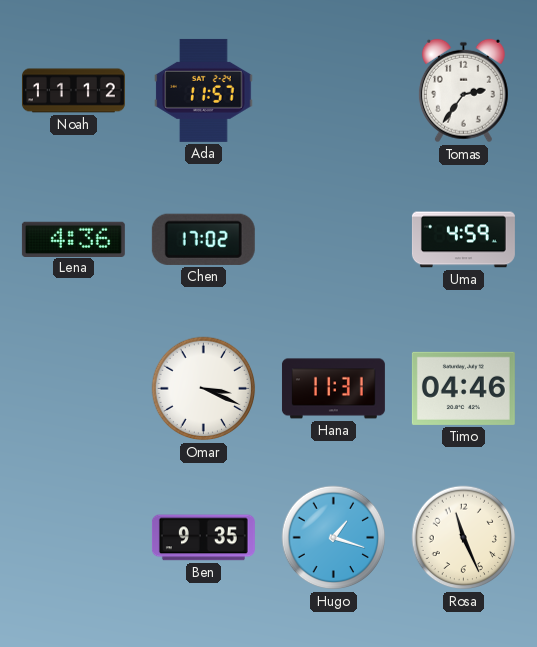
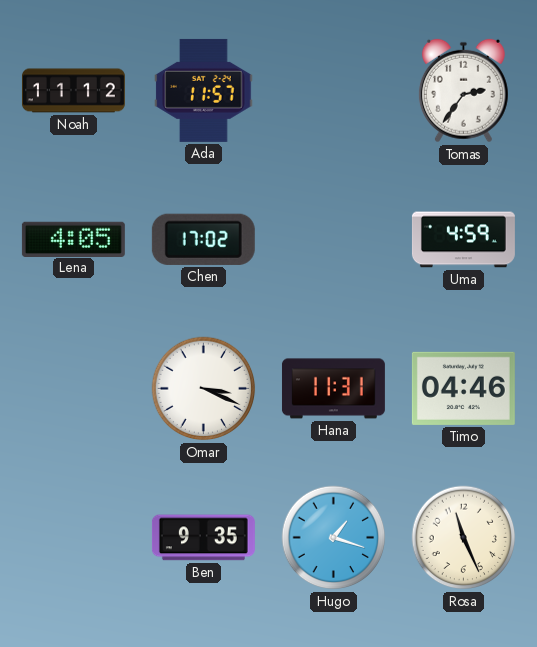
Lena: 4:36 -> 4:05 (73, 239)
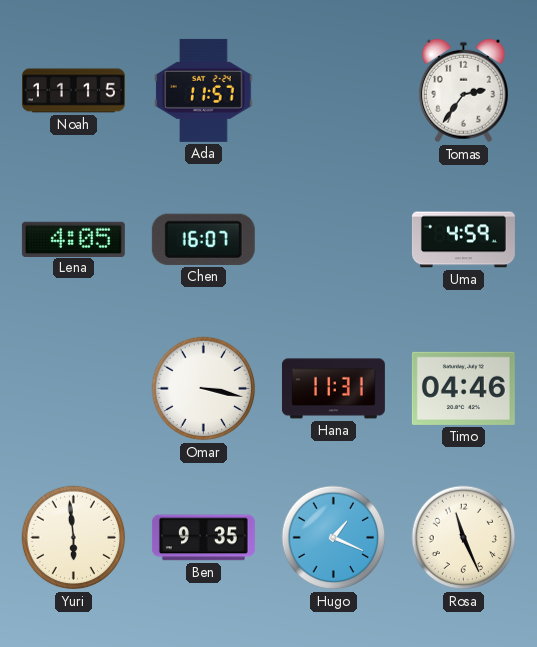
Noah: 11:12 -> 11:15 (73, 91)
Chen: 17:02 -> 16:07 (203, 239)
Omar: 3:19 -> 3:17 (204, 389)
Yuri: none -> 5:59 (74, 538)
Hugo: 1:18 -> 1:19 (334, 538)
